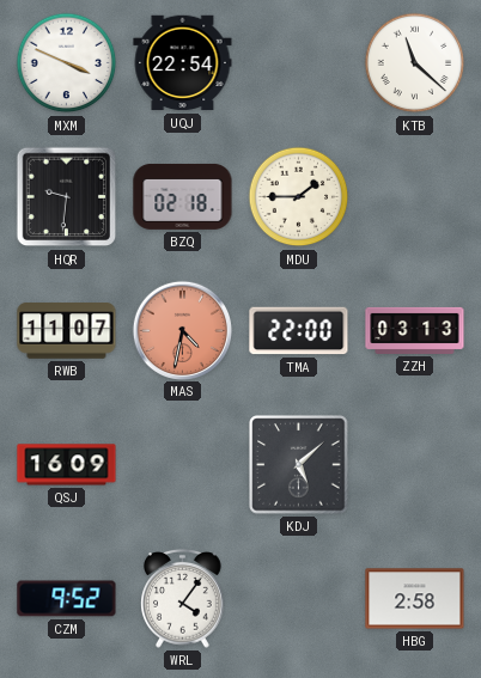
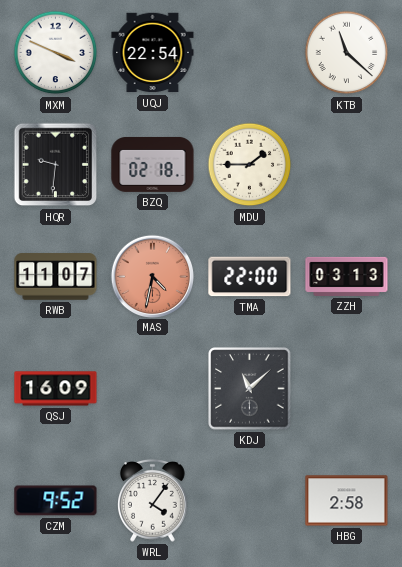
KDJ: 5:08 -> 11:08 (250, 389)
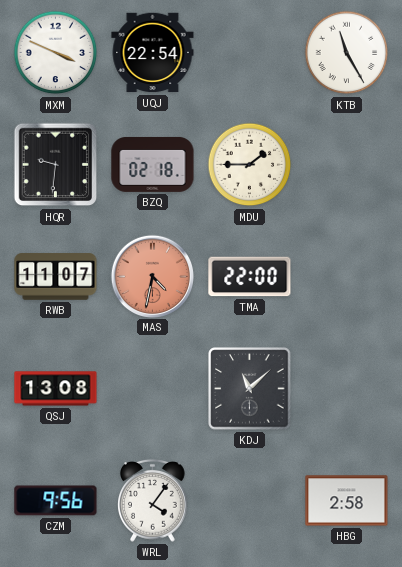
KTB: 11:22 -> 11:25 (347, 53)
ZZH: 03:13 -> none (347, 276)
QSJ: 16:09 -> 13:08 (56, 389)
CZM: 9:52 -> 9:56 (56, 501)
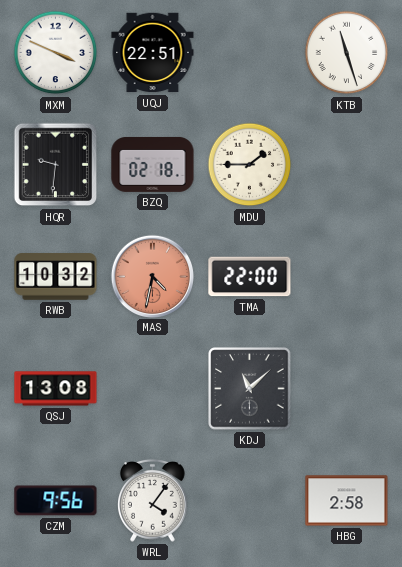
UQJ: 22:54 -> 22:51 (153, 53)
KTB: 11:25 -> 11:27 (347, 53)
RWB: 11:07 -> 10:32 (56, 277)
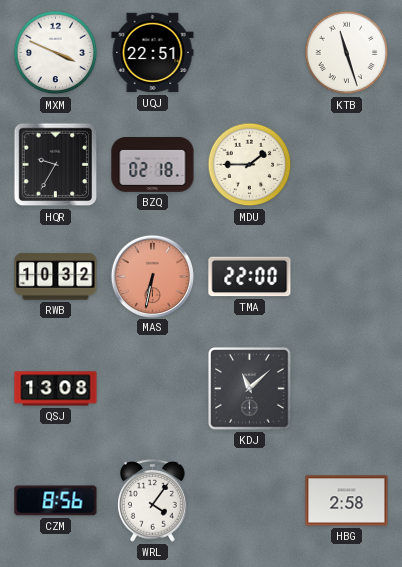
HQR: 9:31 -> 9:35 (56, 165)
MAS: 4:32 -> 6:32 (152, 276)
CZM: 9:56 -> 8:56 (56, 501)
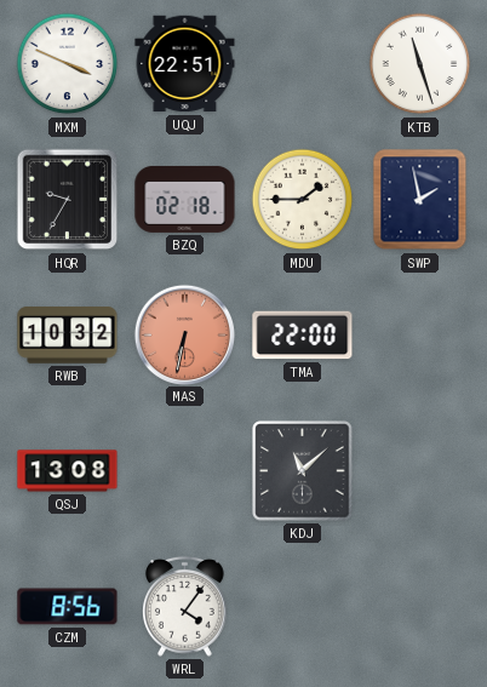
SWP: none -> 1:58 (420, 200)
HBG: 2:58 -> none (347, 501)
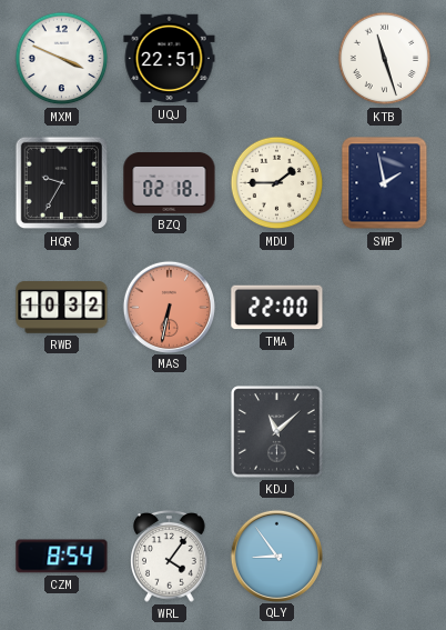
QSJ: 13:08 -> none (68, 471)
CZM: 8:56 -> 8:54 (62, 557)
QLY: none -> 8:54 (276, 556)
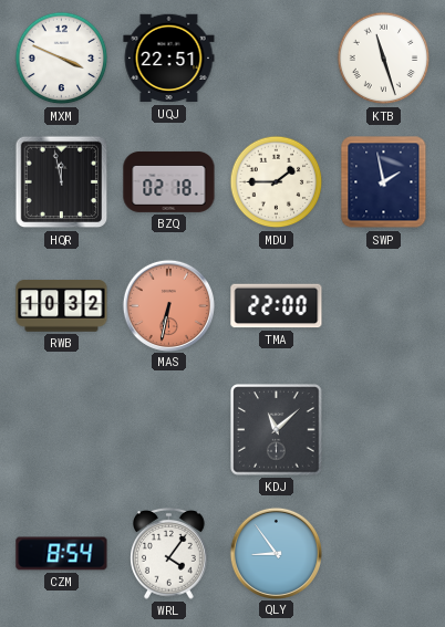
HQR: 9:35 -> 11:58 (62, 182)
